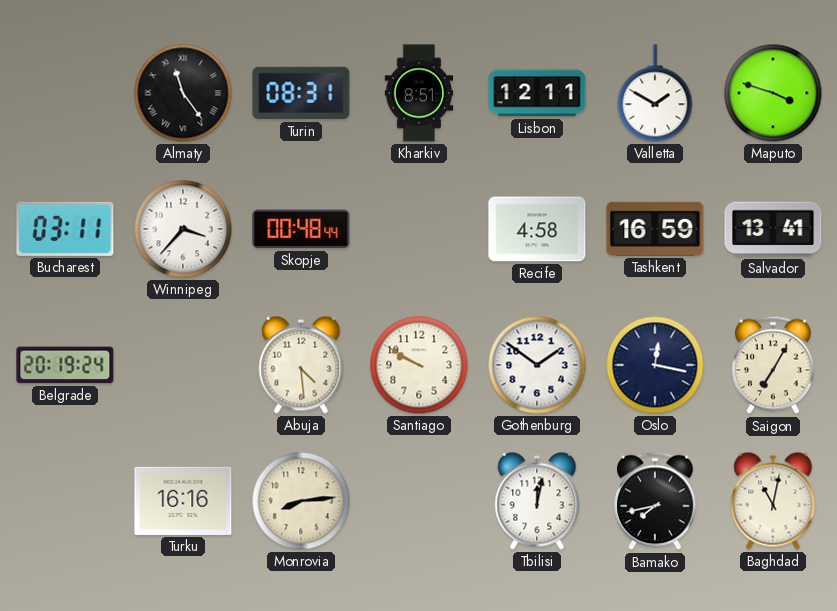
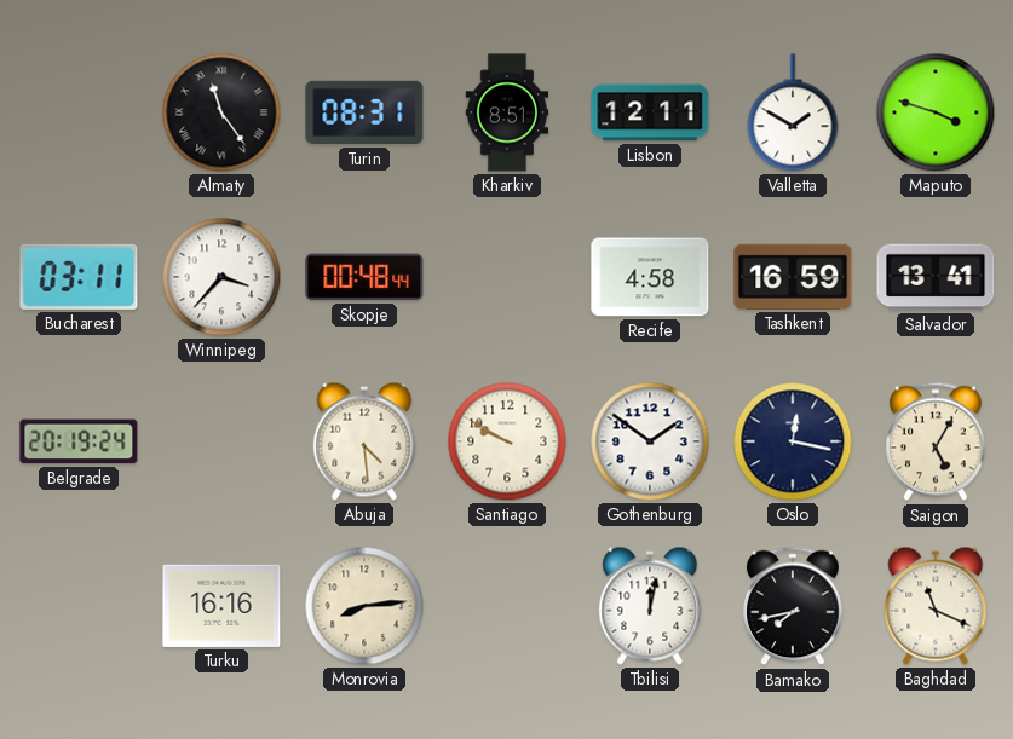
Saigon: 7:05 -> 5:05 (936, 441)
Baghdad: 11:02 -> 11:19 (936, 606)
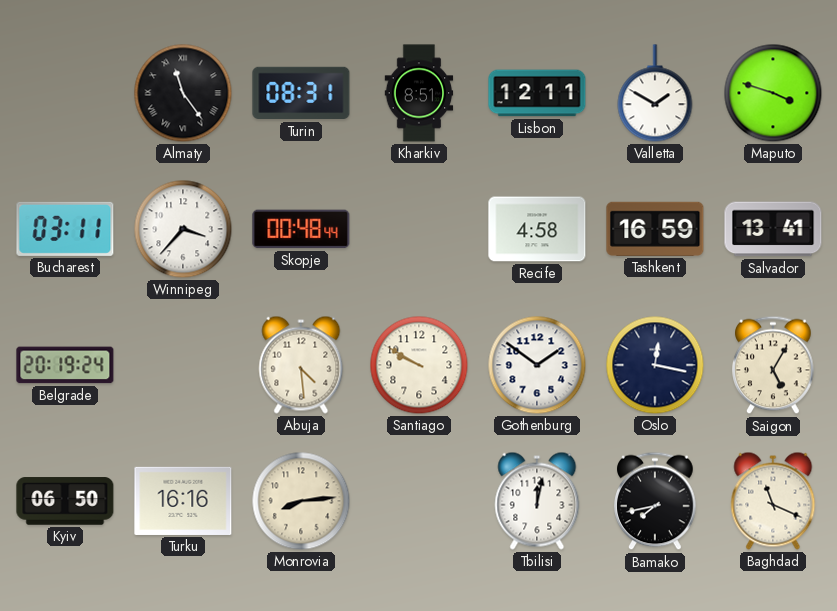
Kyiv: none -> 06:50 (65, 501)
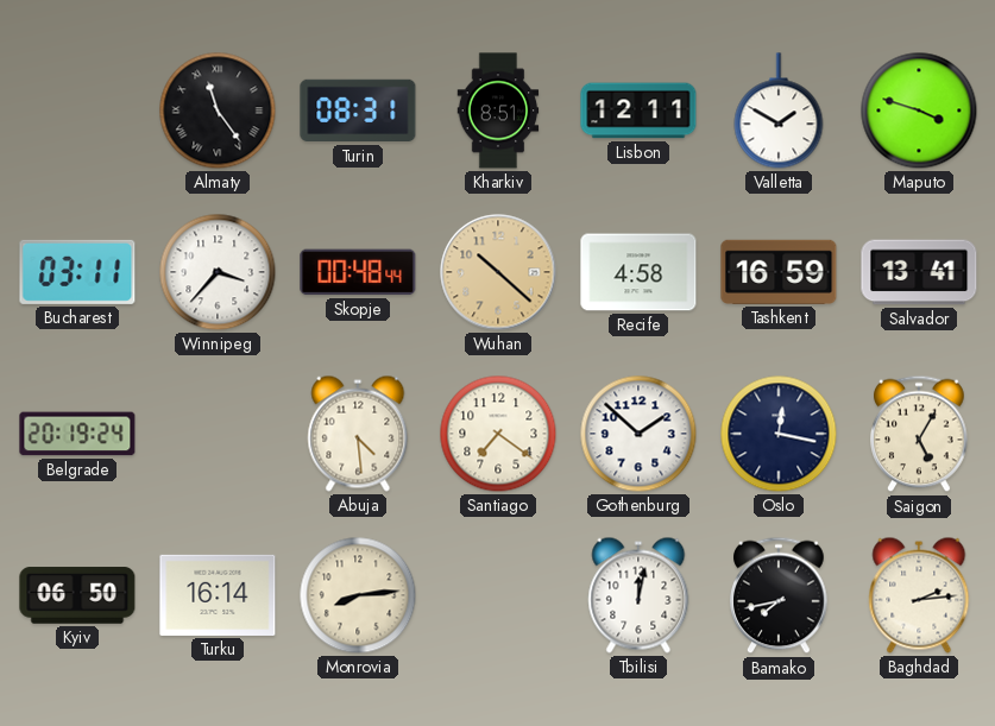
Wuhan: none -> 10:22 (498, 272)
Santiago: 9:50 -> 7:21 (498, 434)
Gothenburg: 1:51 -> 1:52 (638, 434)
Turku: 16:16 -> 16:14 (218, 595)
Baghdad: 11:19 -> 2:14 (919, 595)
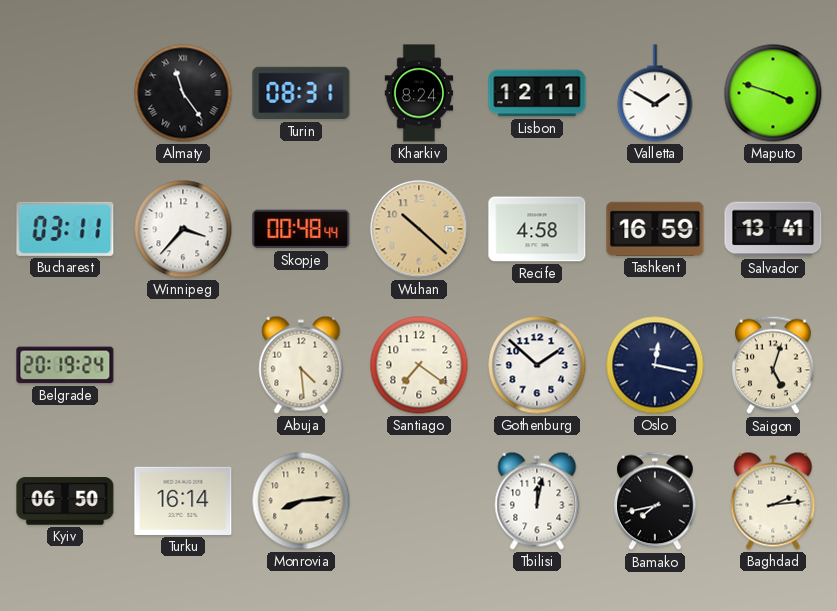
Kharkiv: 8:51 -> 8:24 (419, 93)
Saigon: 5:05 -> 5:03 (773, 365)
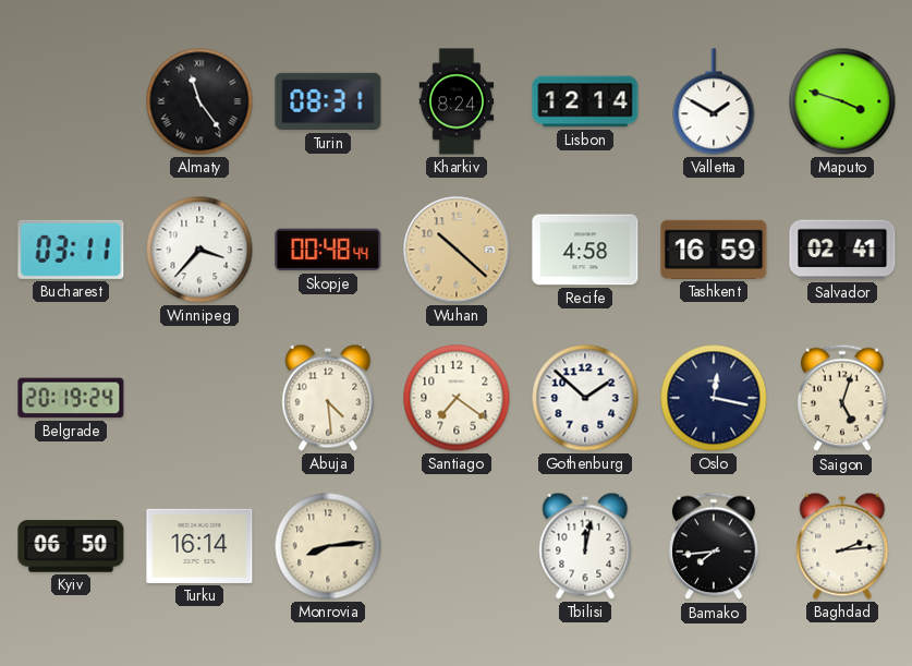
Lisbon: 12:11 -> 12:14 (585, 101)
Salvador: 13:41 -> 02:41 (842, 250)
Bamako: 7:43 -> 7:44 (714, 546)
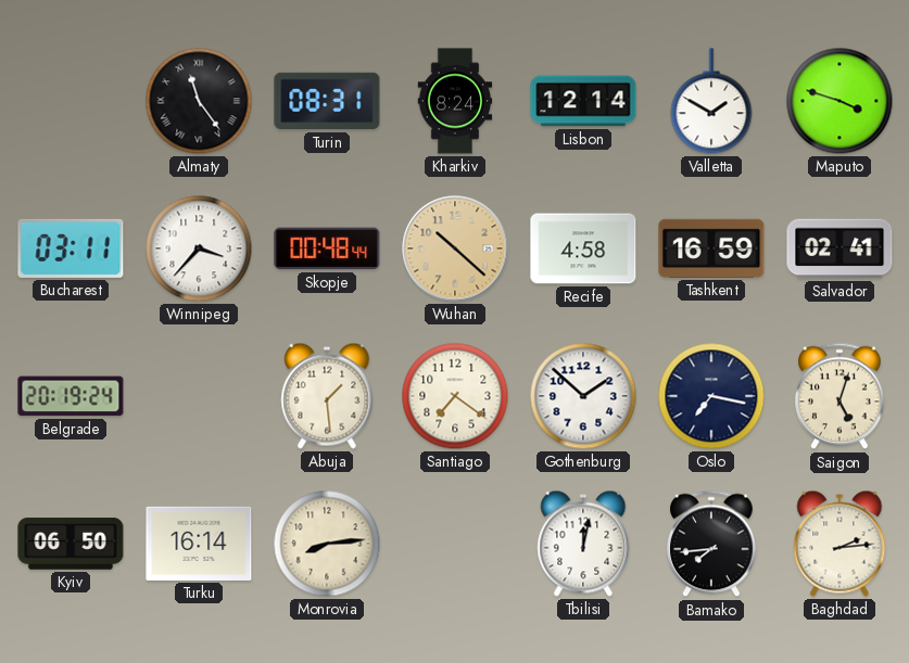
Abuja: 4:29 -> 1:29 (327, 396)
Oslo: 12:17 -> 7:17 (711, 396)
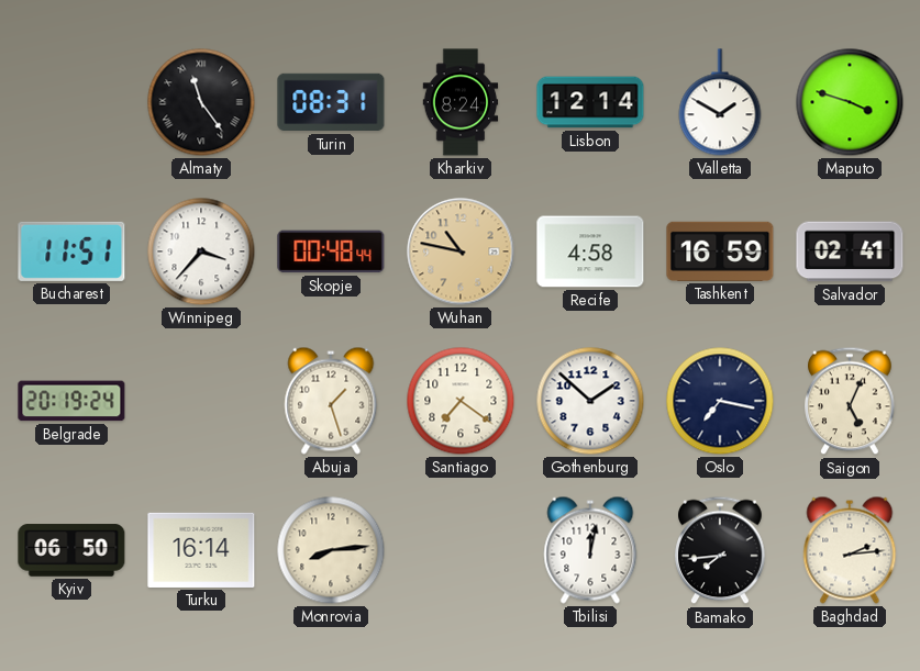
Bucharest: 03:11 -> 11:51 (71, 251)
Wuhan: 10:22 -> 10:47 (461, 251)
Abuja: 1:29 -> 1:27 (331, 401)
Saigon: 5:03 -> 5:04 (850, 401)
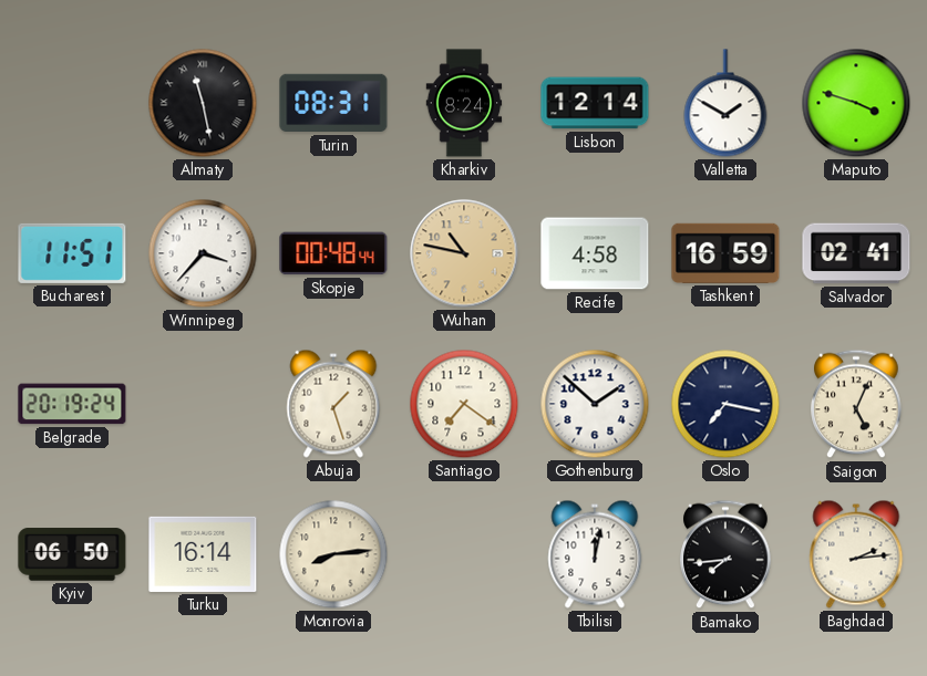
Almaty: 11:24 -> 11:28 (203, 103)
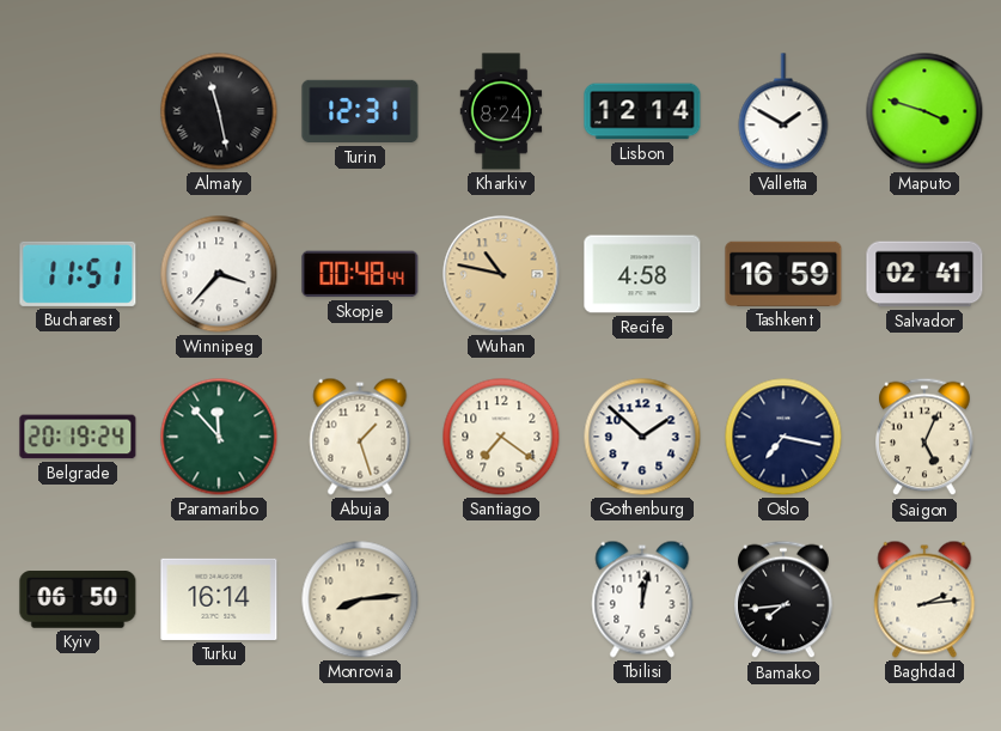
Turin: 08:31 -> 12:31 (360, 111)
Paramaribo: none -> 11:53 (219, 437)
